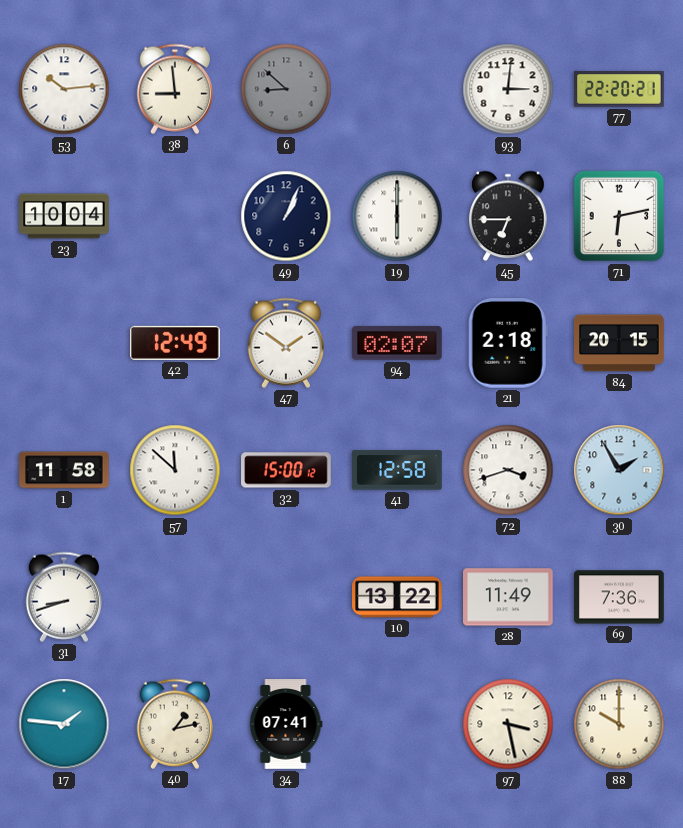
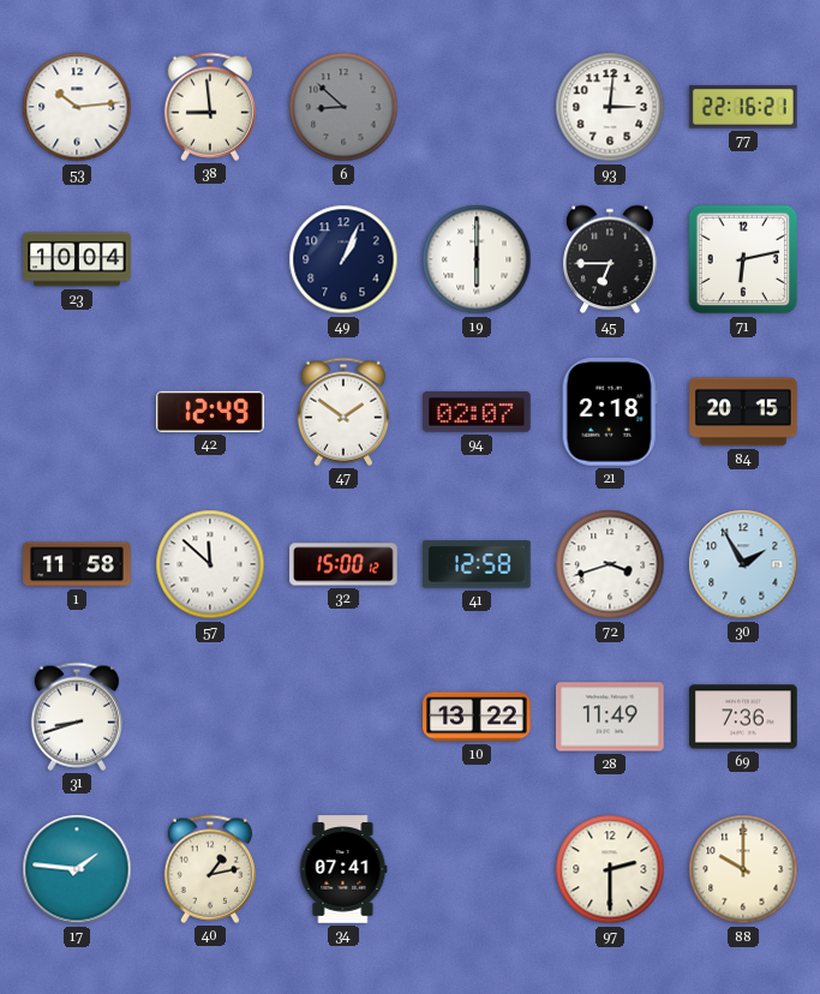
77: 22:20 -> 22:16 (743, 108)
97: 3:28 -> 2:30 (610, 869)
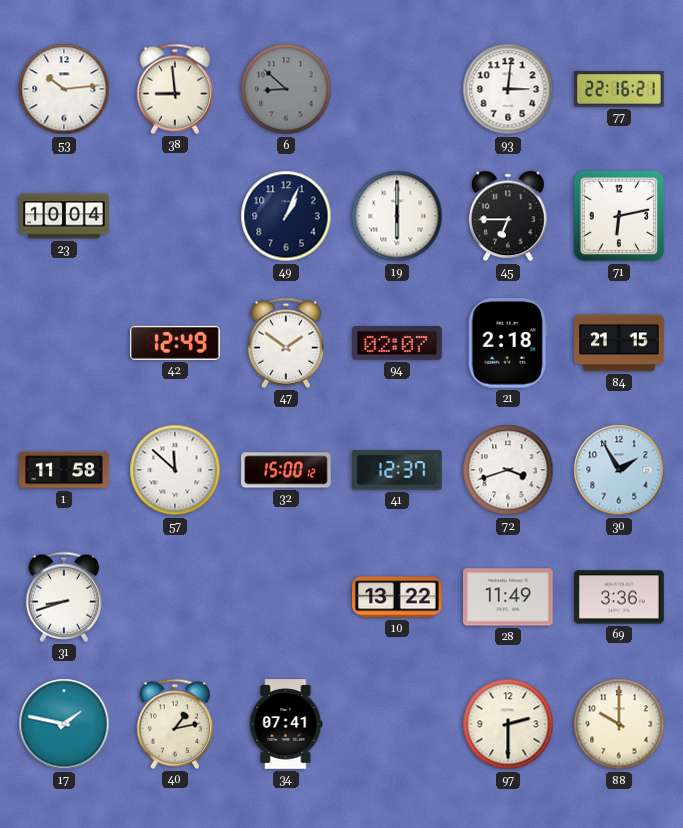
84: 20:15 -> 21:15 (619, 343)
41: 12:58 -> 12:37 (398, 470)
69: 7:36 -> 3:36 (619, 597)
17: 1:46 -> 1:47 (64, 724)
